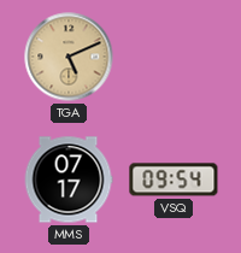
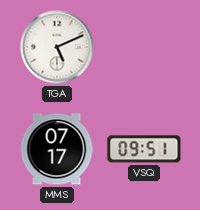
TGA dial: champagne -> white (57, 47)
VSQ: 09:54 -> 09:51 (144, 149)
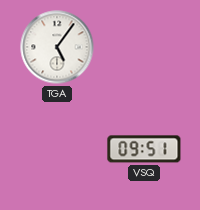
TGA: 5:11 -> 5:06 (57, 47)
MMS: 07:17 -> none (57, 149)
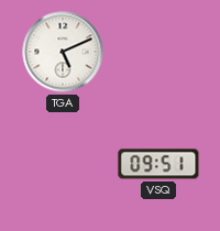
TGA: 5:06 -> 5:11 (63, 52)
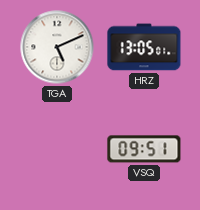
HRZ: none -> 13:05 (144, 47)
